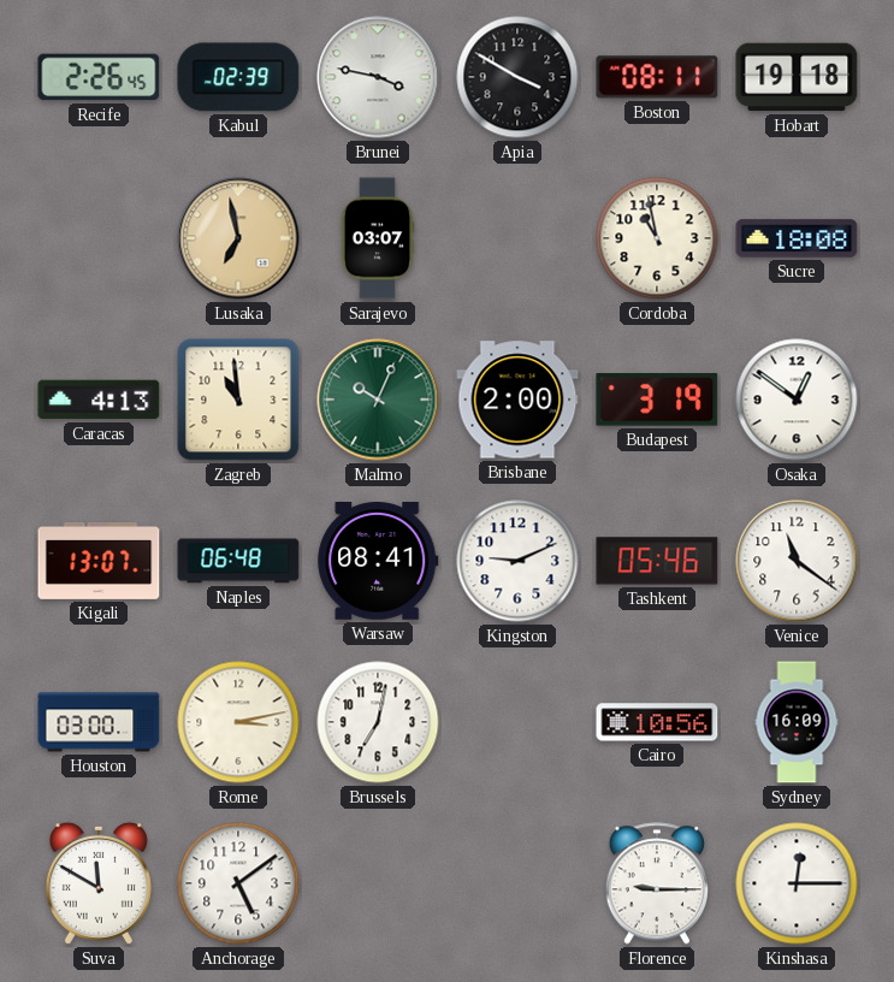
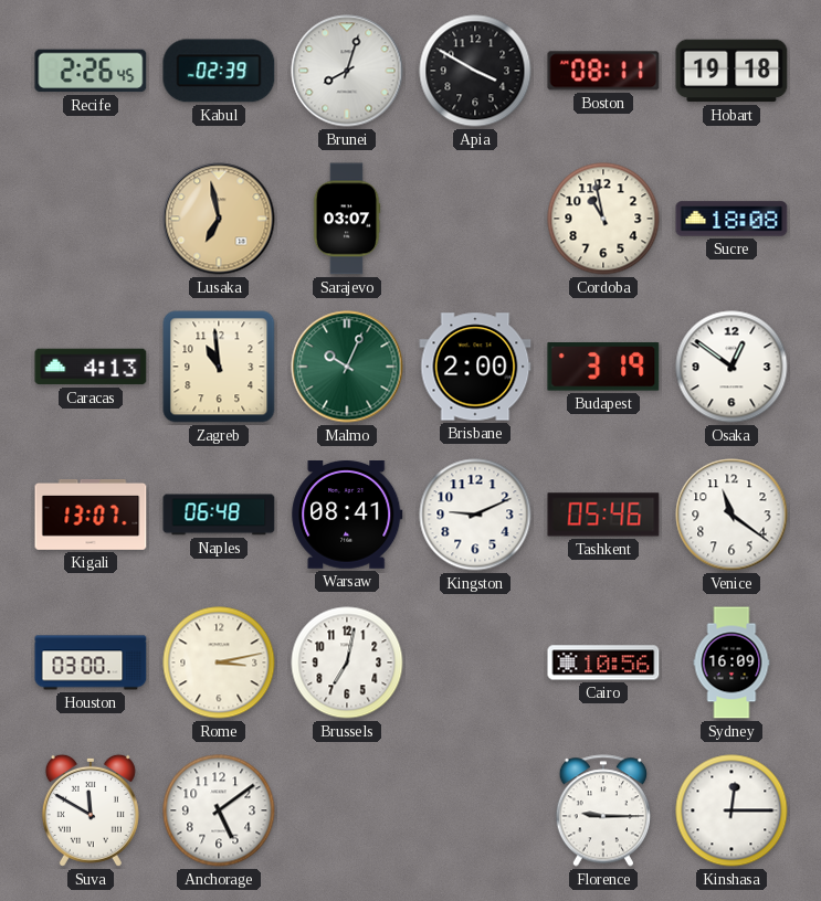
Brunei: 3:47 -> 8:03 (347, 71)
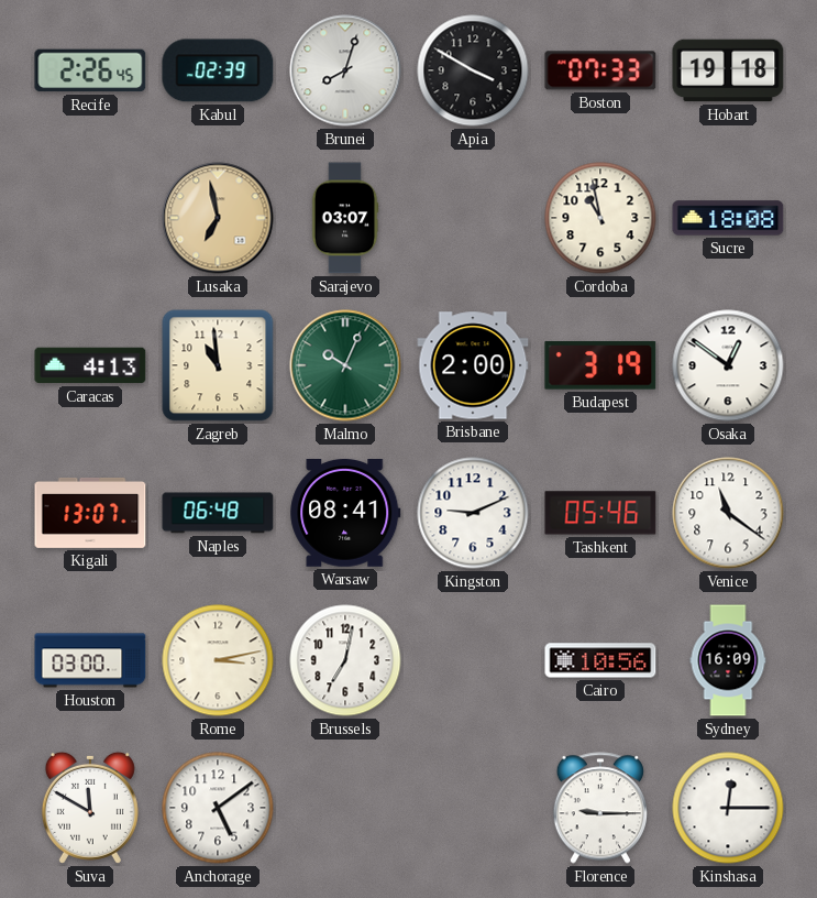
Boston: 08:11 -> 07:33 (600, 70)
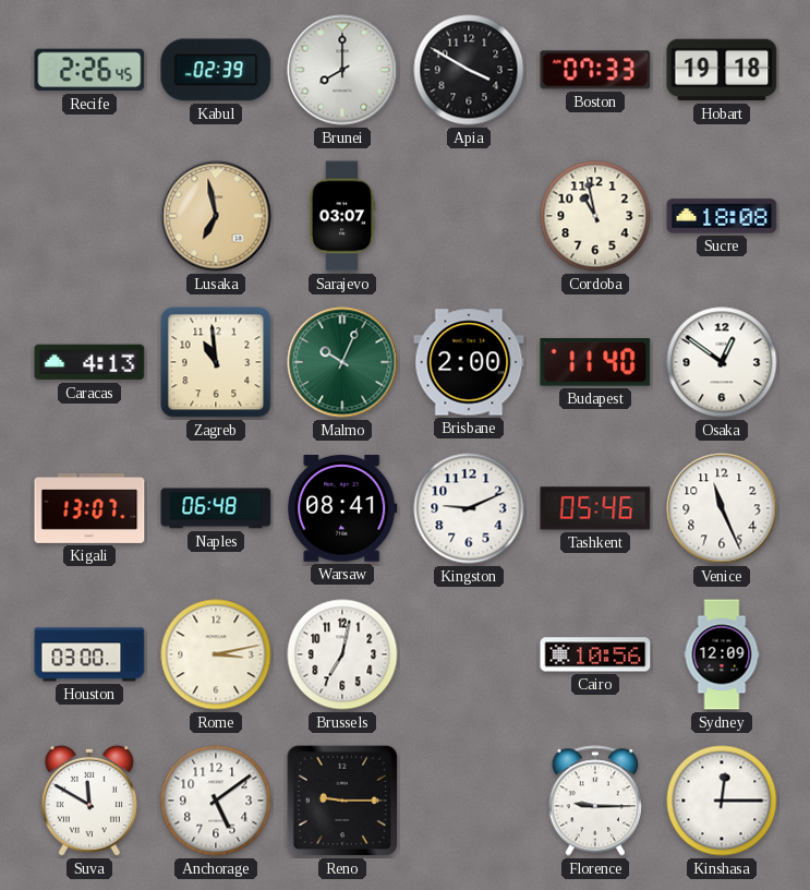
Brunei: 8:03 -> 8:00 (342, 70)
Budapest: 3:19 -> 11:40 (595, 363)
Venice: 11:21 -> 11:26 (722, 508)
Sydney: 16:09 -> 12:09 (722, 654)
Reno: none -> 9:15 (342, 801)
